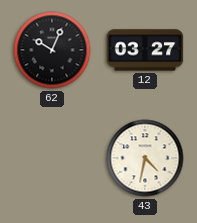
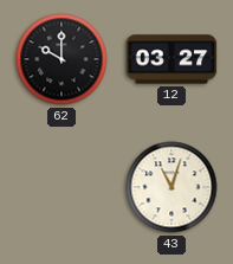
62: 10:04 -> 10:00 (62, 59)
43: 4:32 -> 11:03 (171, 187)
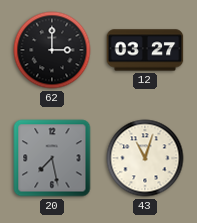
62: 10:00 -> 3:00 (52, 50)
20: none -> 7:28 (52, 158)
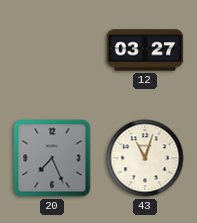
62: 3:00 -> none (52, 50)
20: 7:28 -> 7:26 (52, 158)
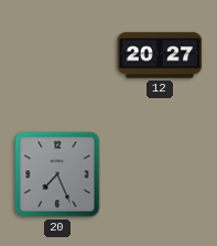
12: 03:27 -> 20:27 (160, 55)
43: 11:03 -> none (145, 158)
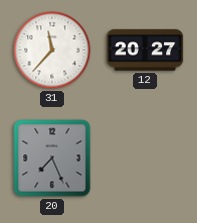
31: none -> 11:37 (52, 50)
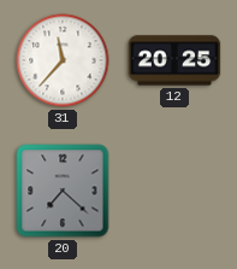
12: 20:27 -> 20:25 (174, 60)
20: 7:26 -> 7:22 (63, 191)
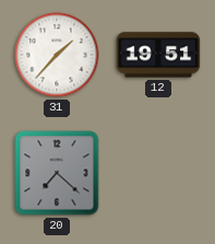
31: 11:37 -> 1:37 (57, 55)
12: 20:25 -> 19:51 (158, 55)
